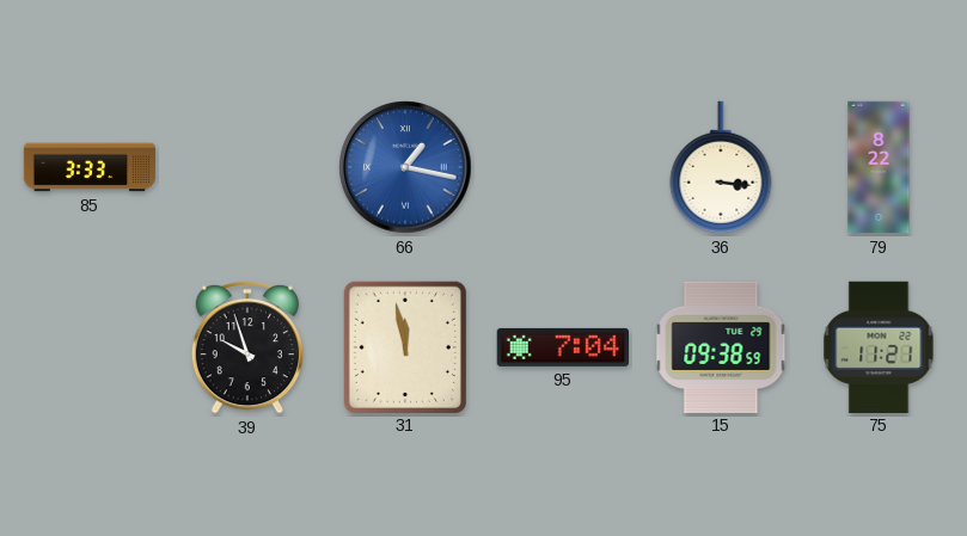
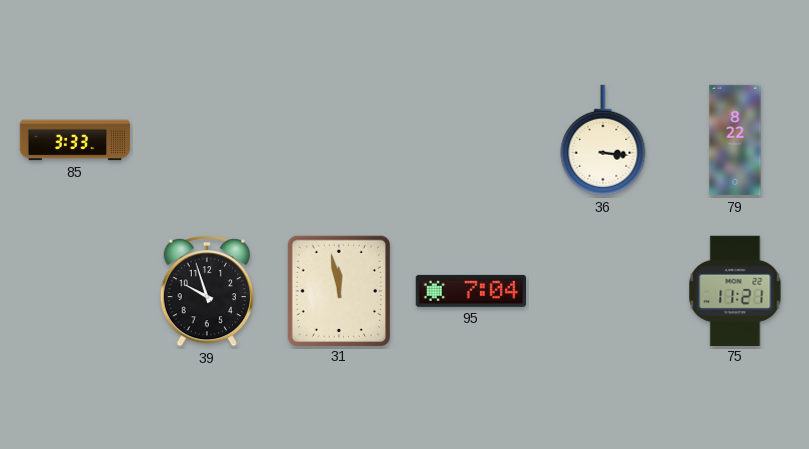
66: 1:17 -> none (405, 167)
15: 09:38 -> none (721, 346)
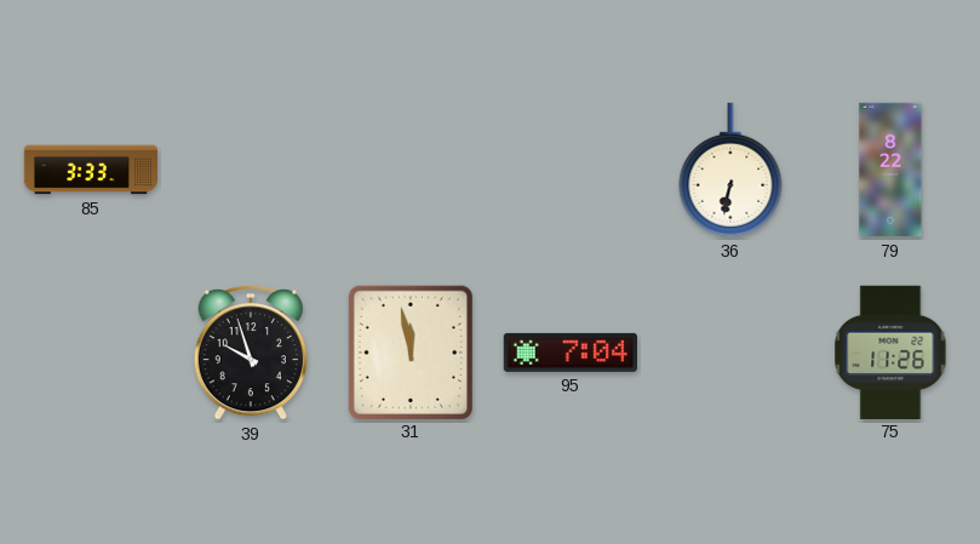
36: 3:16 -> 6:32 (730, 170)
75: 11:21 -> 11:26 (890, 351)
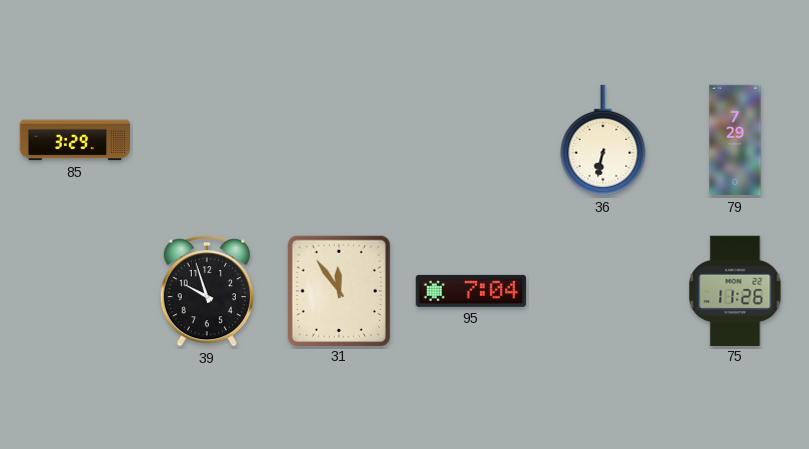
85: 3:33 -> 3:29 (75, 140)
79: 8:22 -> 7:29 (735, 140)
31: 11:58 -> 11:54 (338, 290)
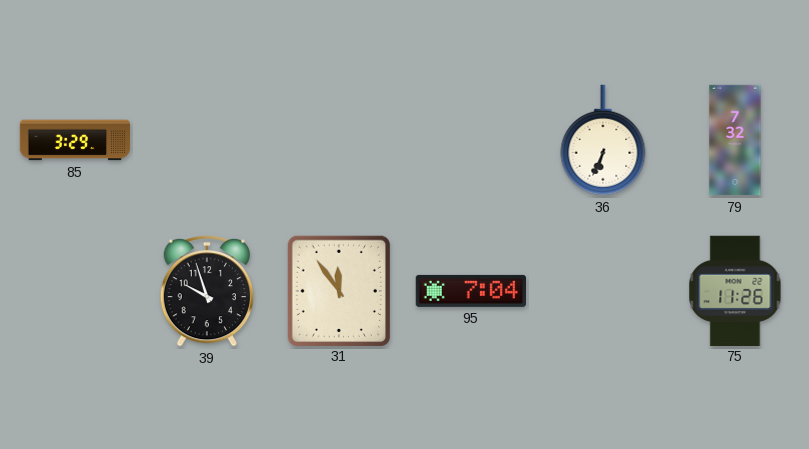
36: 6:32 -> 6:34 (603, 140)
79: 7:29 -> 7:32 (735, 140)
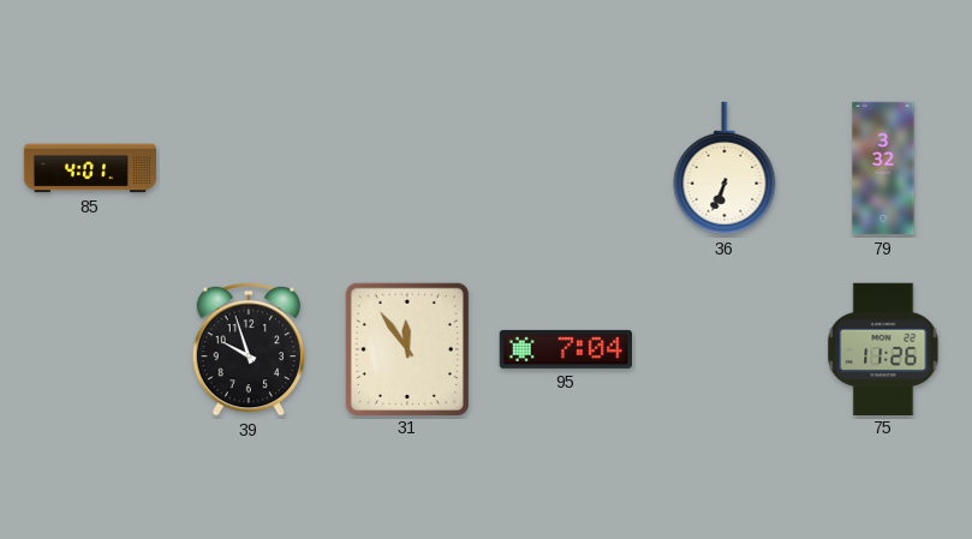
85: 3:29 -> 4:01 (90, 168)
79: 7:32 -> 3:32 (883, 168)
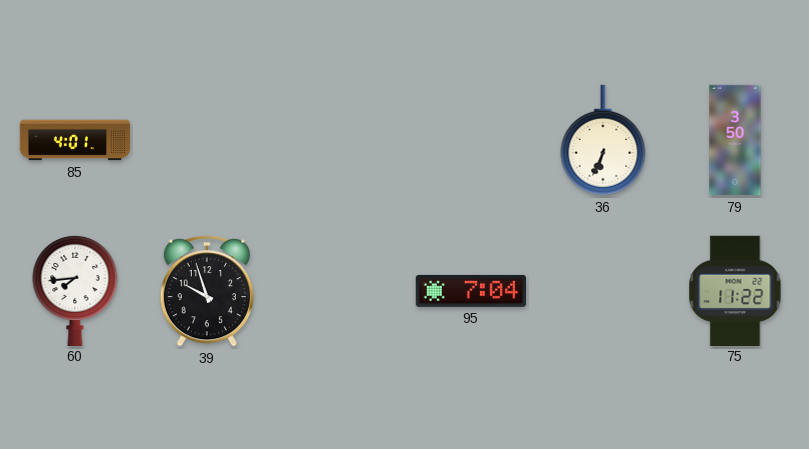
79: 3:32 -> 3:50 (735, 140)
60: none -> 7:44 (75, 290)
31: 11:54 -> none (406, 348)
75: 11:26 -> 11:22 (735, 290)
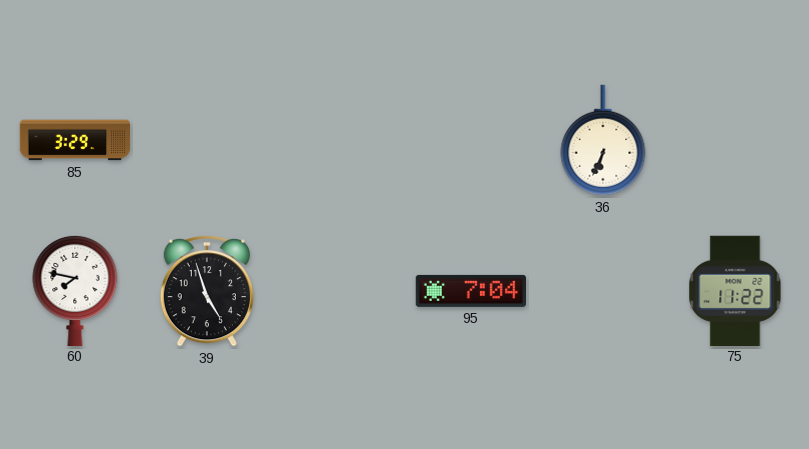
85: 4:01 -> 3:29 (75, 140)
79: 3:50 -> none (735, 140)
60: 7:44 -> 7:47 (75, 290)
39: 9:57 -> 4:57 (206, 291)
